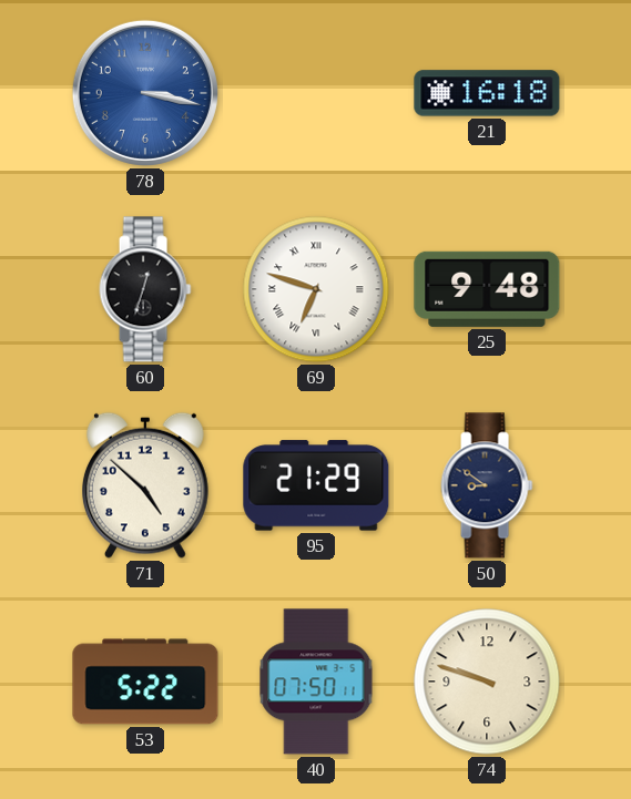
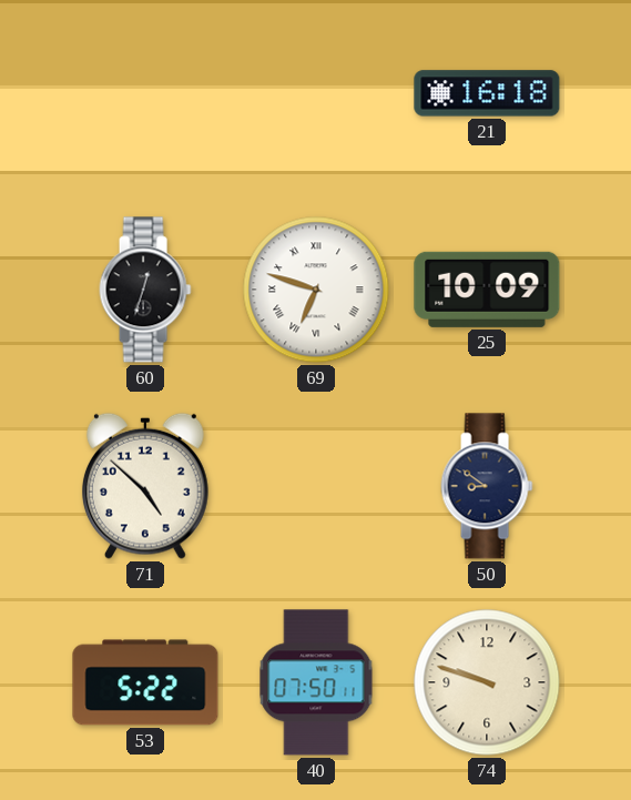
78: 3:17 -> none (145, 93)
25: 9:48 -> 10:09 (487, 290)
95: 21:29 -> none (316, 485)
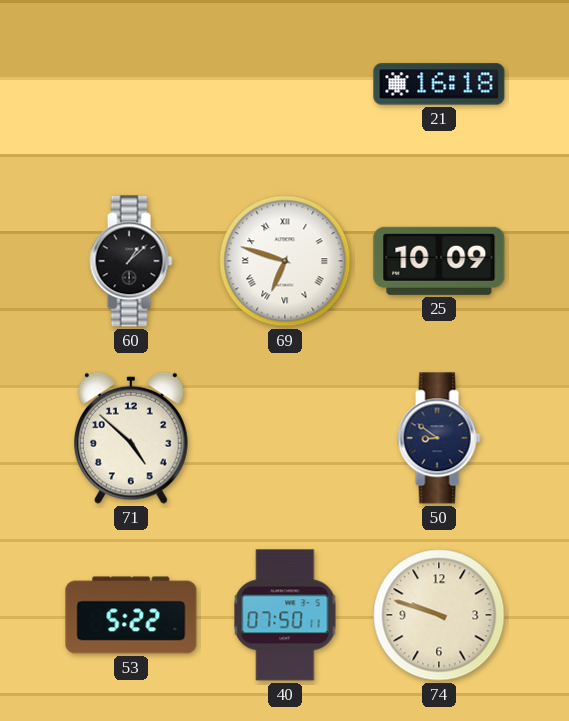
60: 12:33 -> 1:08 (131, 261)
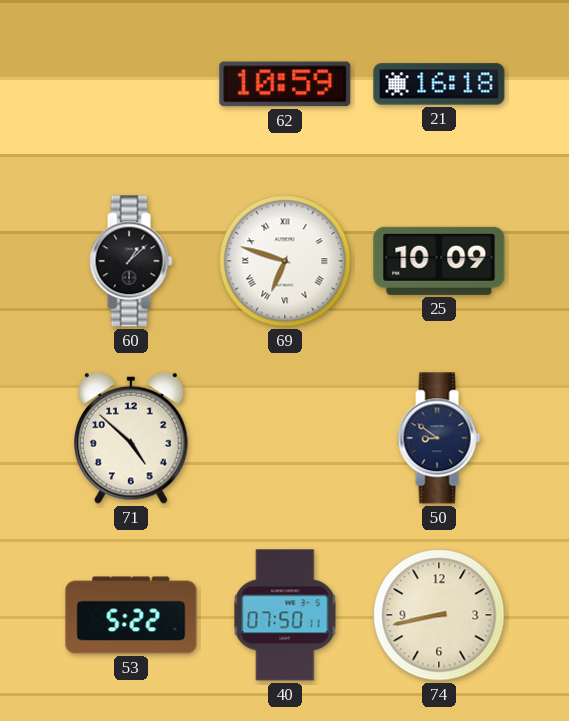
62: none -> 10:59 (285, 84)
74: 9:48 -> 8:43 (439, 615)
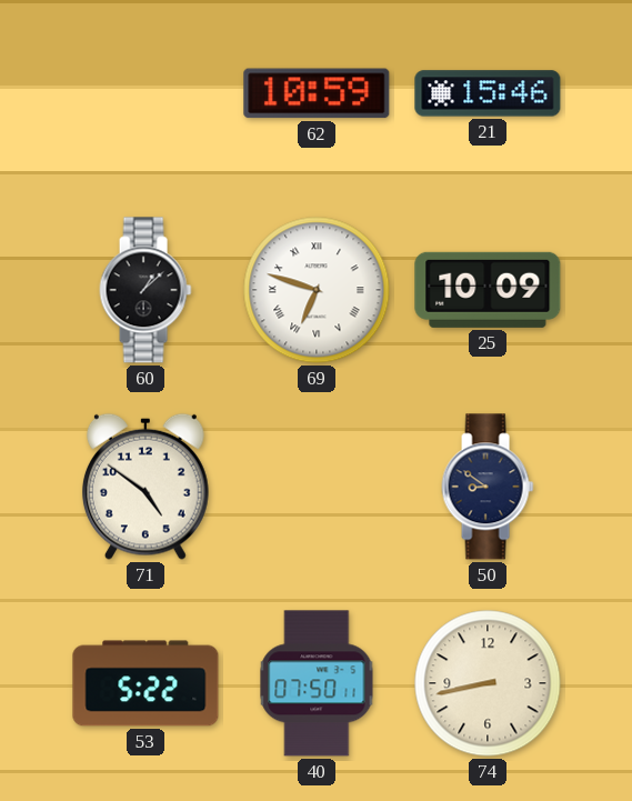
21: 16:18 -> 15:46 (488, 93)
71: 4:52 -> 4:51 (146, 487)
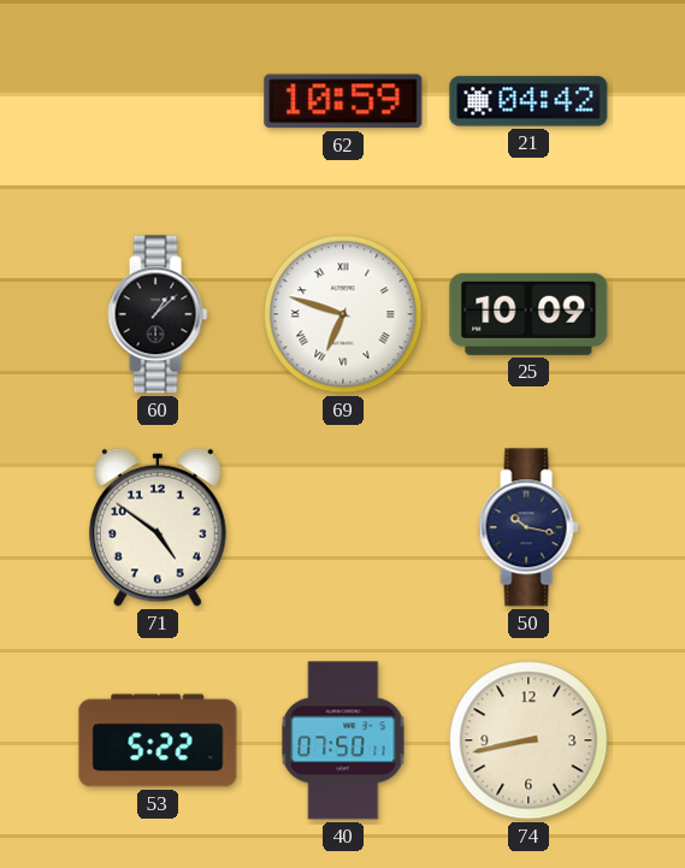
21: 15:46 -> 04:42 (528, 101)
50: 8:51 -> 10:17 (528, 527)
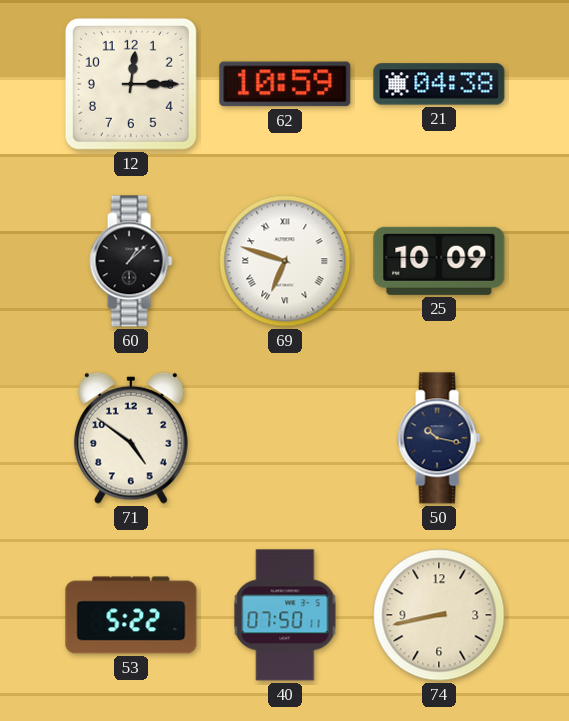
12: none -> 12:15 (131, 84)
21: 04:42 -> 04:38 (439, 84)
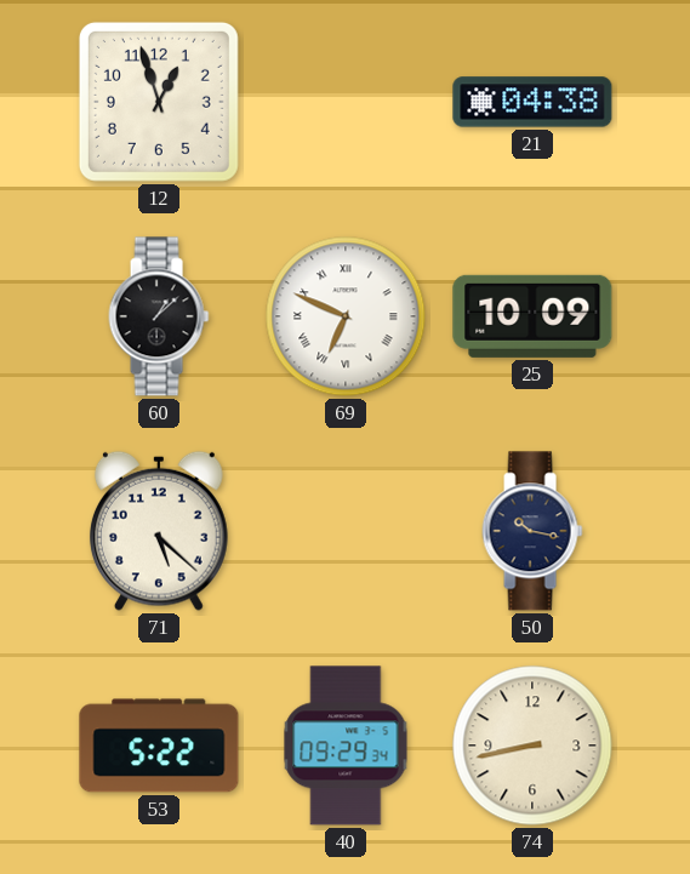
12: 12:15 -> 12:57 (159, 102)
62: 10:59 -> none (285, 84)
69: 6:48 -> 6:49 (346, 316)
71: 4:51 -> 5:22 (159, 531)
40: 07:50 -> 09:29 (346, 746)
